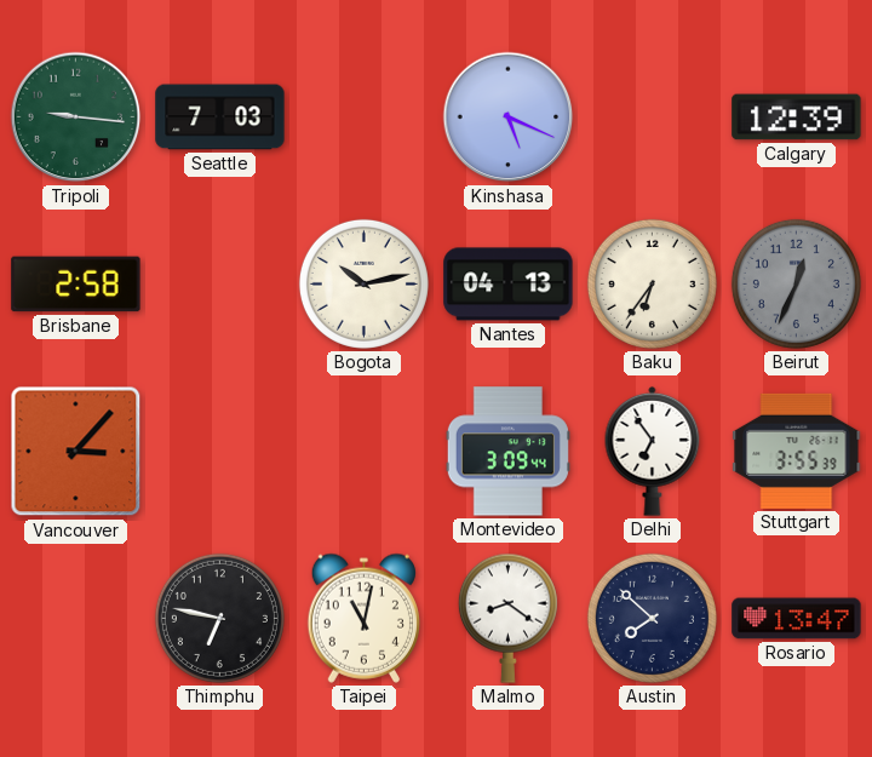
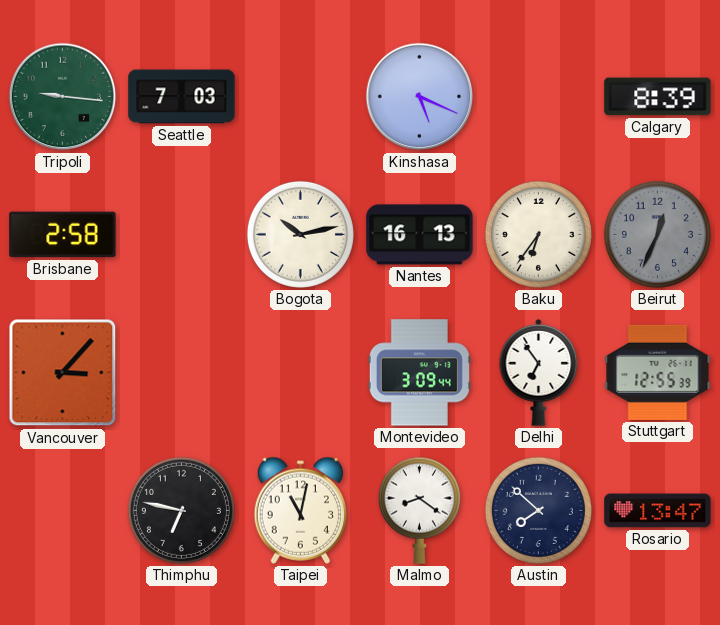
Calgary: 12:39 -> 8:39 (658, 97)
Nantes: 04:13 -> 16:13 (420, 235)
Stuttgart: 3:55 -> 12:55 (658, 372)
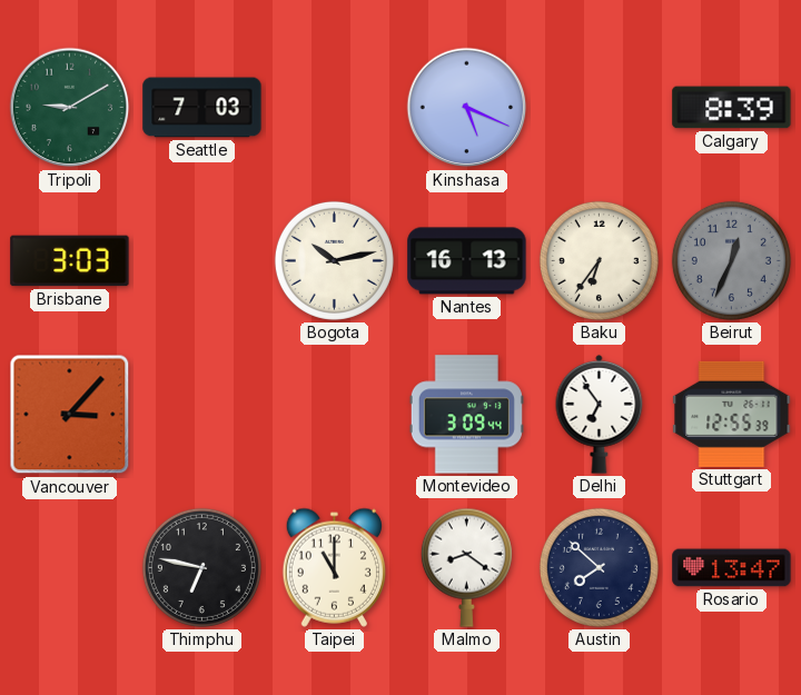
Tripoli: 9:16 -> 9:10 (70, 108)
Brisbane: 2:58 -> 3:03 (70, 261)
Taipei: 11:02 -> 11:00 (334, 567)
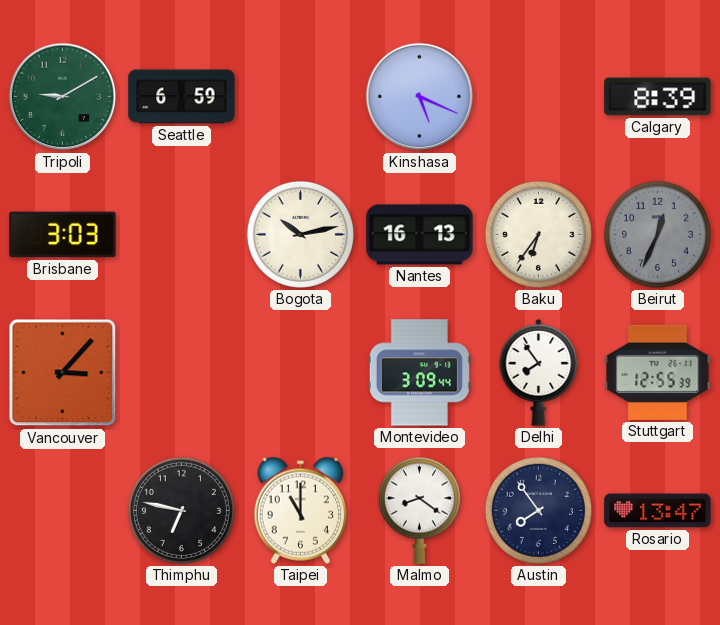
Seattle: 7:03 -> 6:59 (182, 97)
Delhi: 6:54 -> 7:54 (539, 372)
Austin: 7:52 -> 7:54 (538, 510)
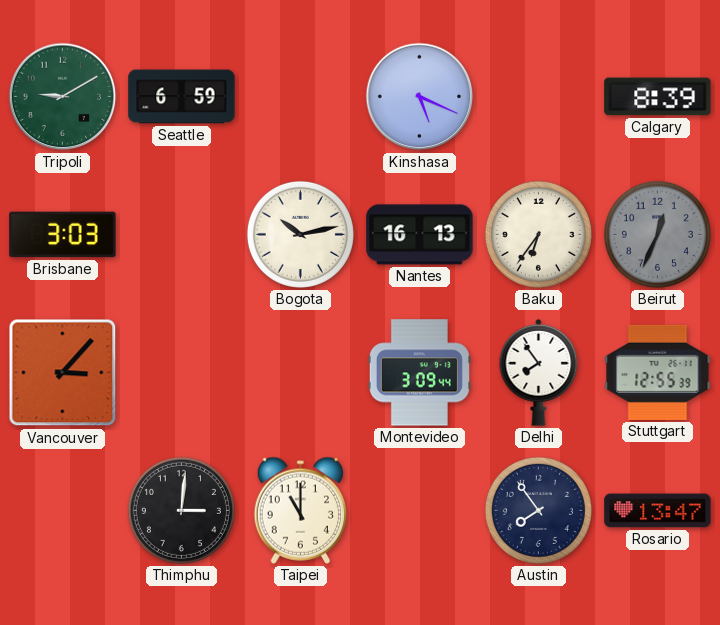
Thimphu: 6:47 -> 3:01 (181, 510)
Malmo: 8:21 -> none (419, 510)
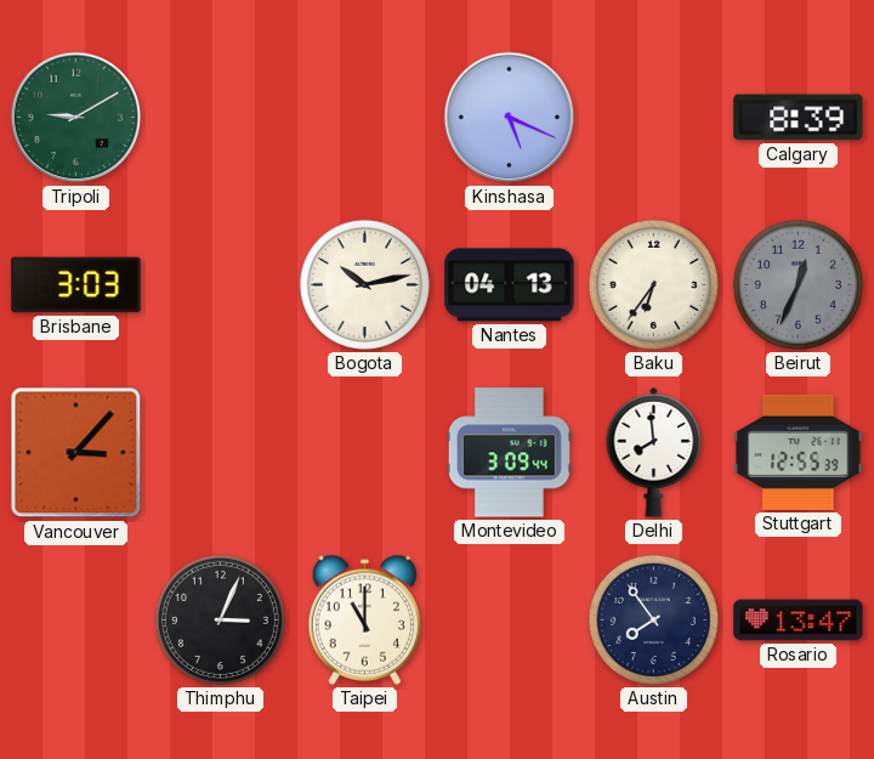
Seattle: 6:59 -> none (182, 97)
Nantes: 16:13 -> 04:13 (510, 285)
Delhi: 7:54 -> 7:59 (654, 452)
Thimphu: 3:01 -> 3:04 (220, 619)
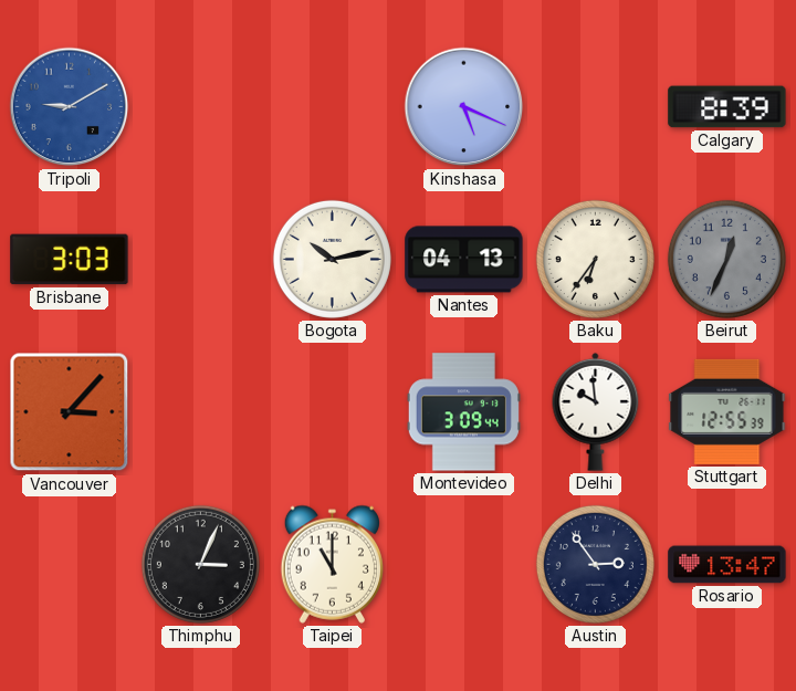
Tripoli dial: green -> blue (70, 107)
Delhi: 7:59 -> 9:59 (596, 411)
Austin: 7:54 -> 2:54 (595, 564)
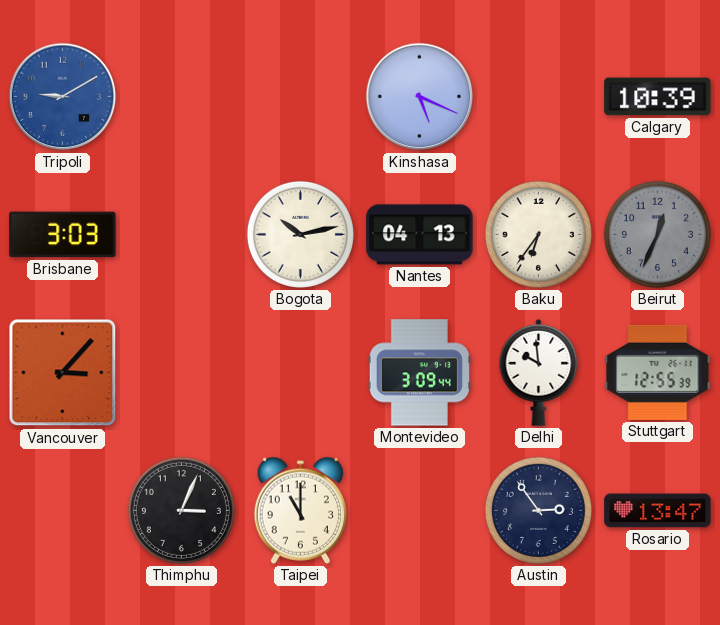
Calgary: 8:39 -> 10:39 (658, 97)
